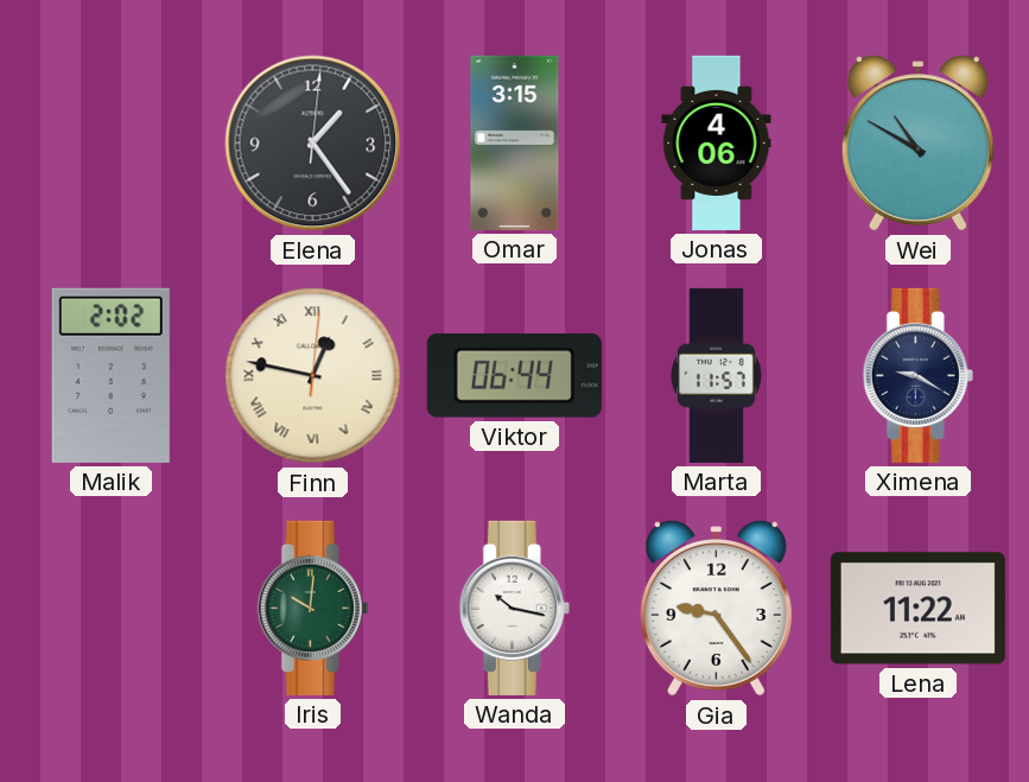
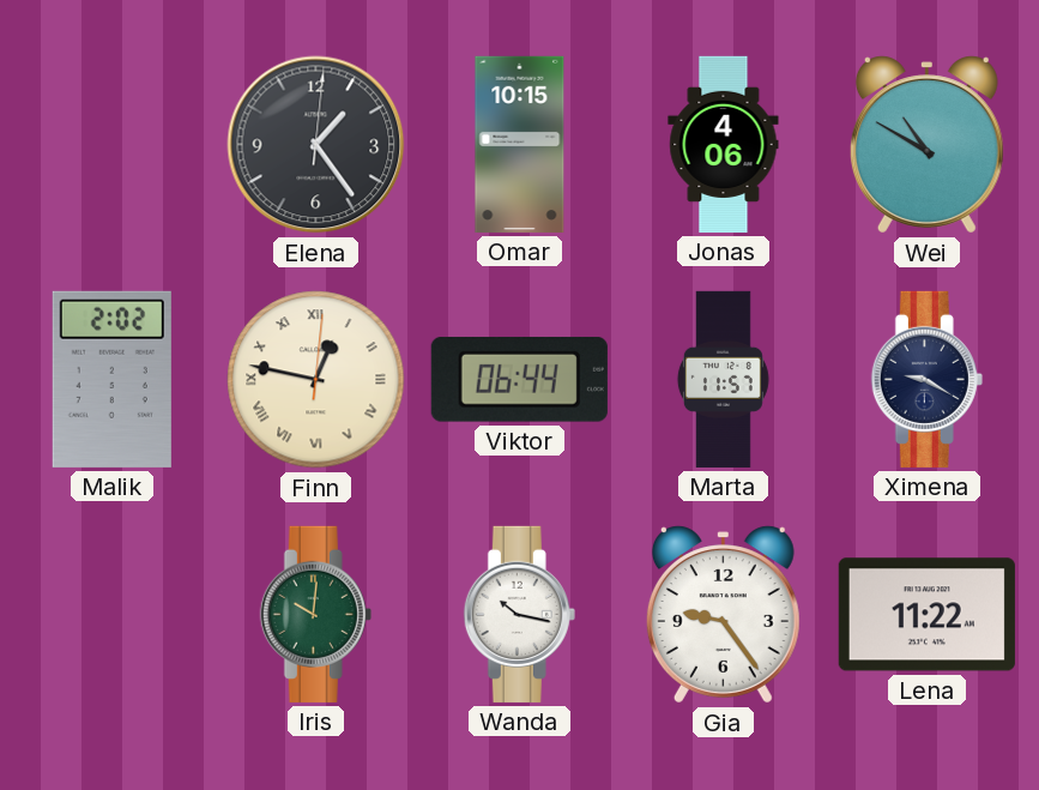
Omar: 3:15 -> 10:15 (520, 144)
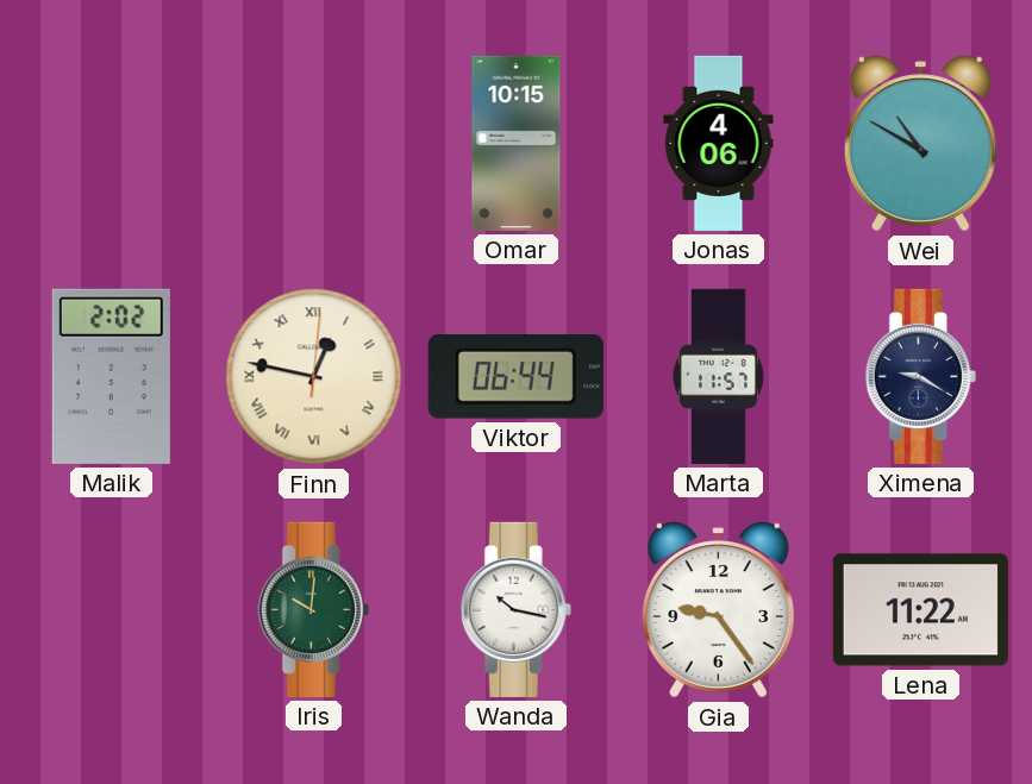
Elena: 1:24 -> none (316, 145)
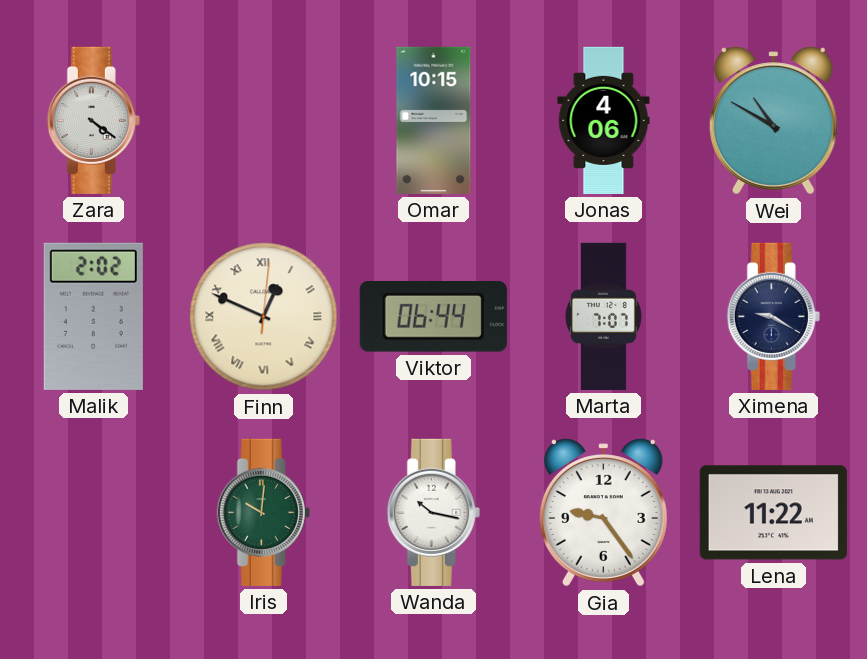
Zara: none -> 4:21 (93, 120)
Finn: 12:47 -> 12:49 (264, 317)
Marta: 11:57 -> 7:07 (603, 316)
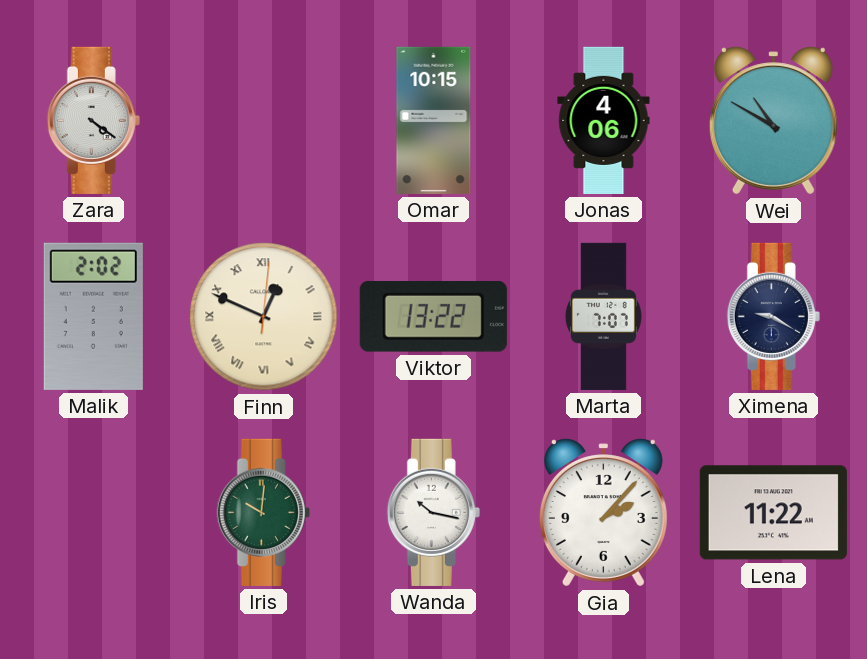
Viktor: 06:44 -> 13:22 (433, 317)
Gia: 9:24 -> 2:07 (603, 513)
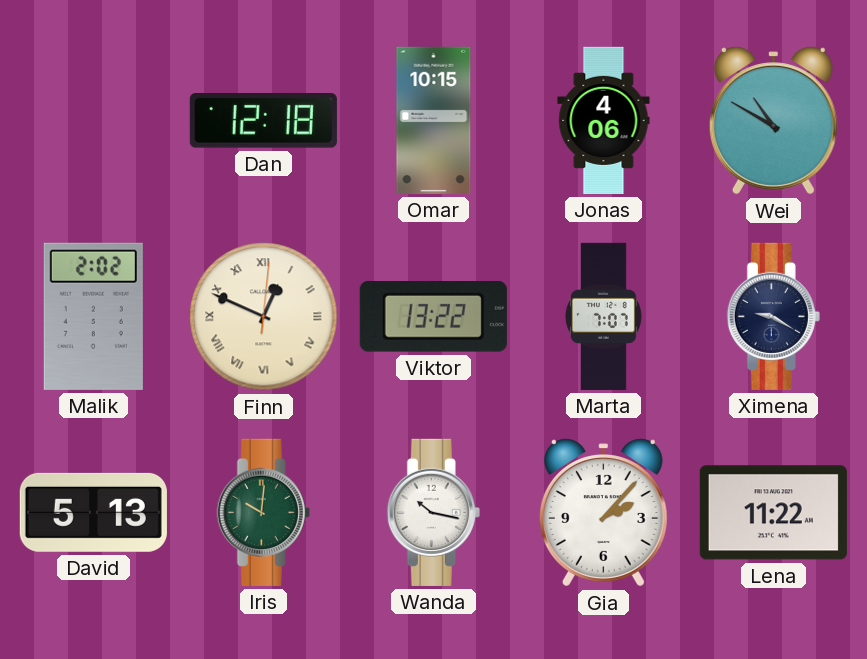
Zara: 4:21 -> none (93, 120)
Dan: none -> 12:18 (263, 121)
David: none -> 5:13 (93, 512)
